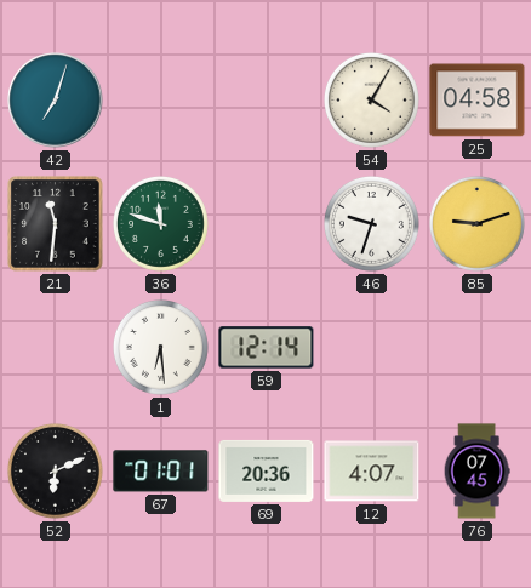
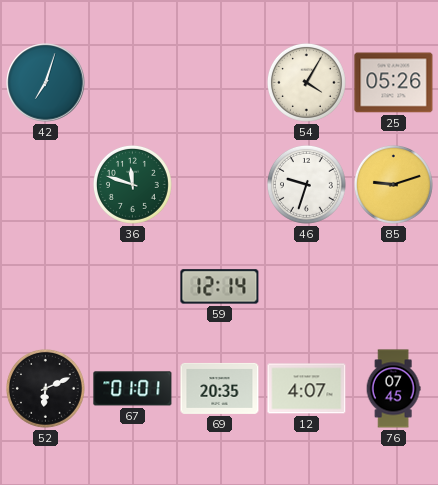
25: 04:58 -> 05:26 (394, 83)
21: 11:31 -> none (56, 224)
1: 6:29 -> none (160, 347)
69: 20:36 -> 20:35 (220, 388)
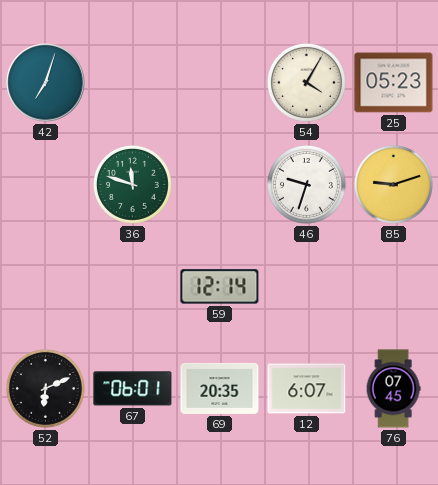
25: 05:26 -> 05:23 (394, 83)
67: 01:01 -> 06:01 (133, 389)
12: 4:07 -> 6:07 (307, 389)
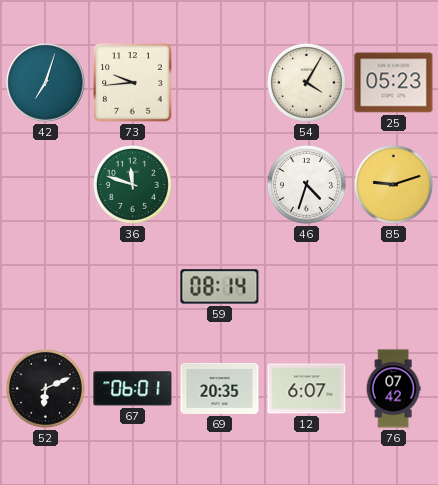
73: none -> 9:44 (133, 83)
46: 9:33 -> 4:33 (306, 184)
59: 12:14 -> 08:14 (220, 287)
76: 07:45 -> 07:42 (393, 389)
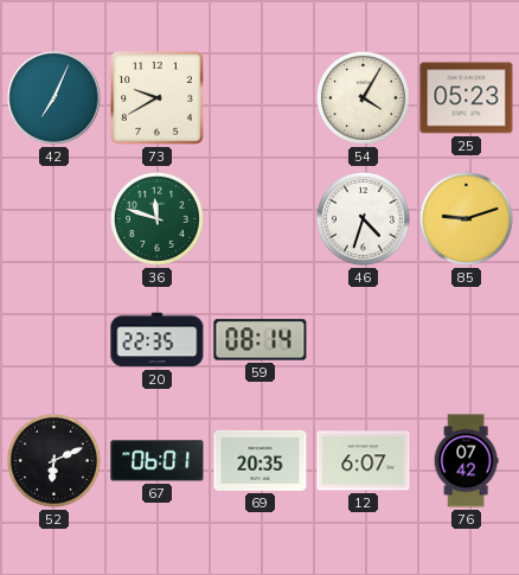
42: 7:03 -> 7:04 (55, 98)
73: 9:44 -> 9:40 (158, 98)
20: none -> 22:35 (158, 340)
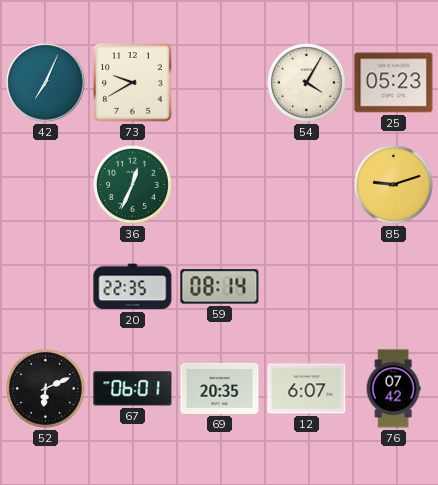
36: 11:48 -> 12:34 (132, 184)
46: 4:33 -> none (363, 218)
